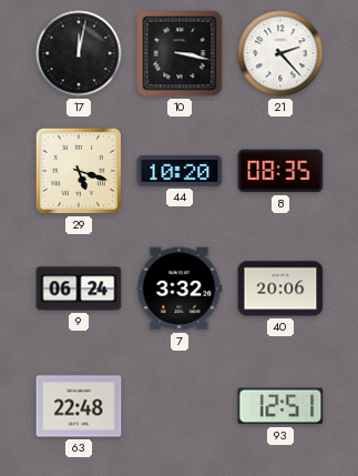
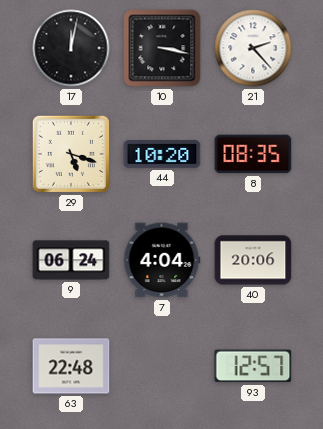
7: 3:32 -> 4:04 (162, 260)
93: 12:51 -> 12:57 (253, 366)
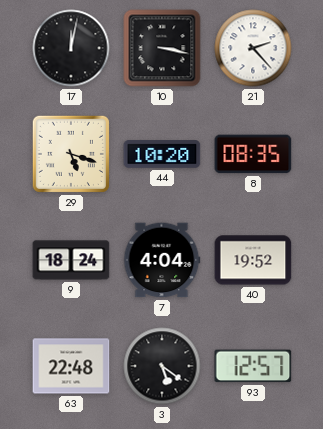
9: 06:24 -> 18:24 (71, 260)
40: 20:06 -> 19:52 (253, 260)
3: none -> 5:21 (162, 366)
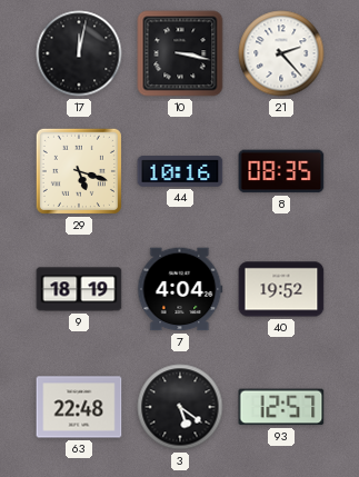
44: 10:20 -> 10:16 (180, 171)
9: 18:24 -> 18:19 (79, 289)
